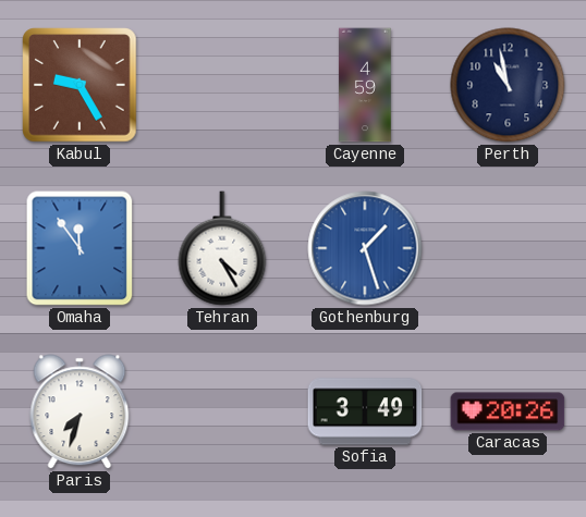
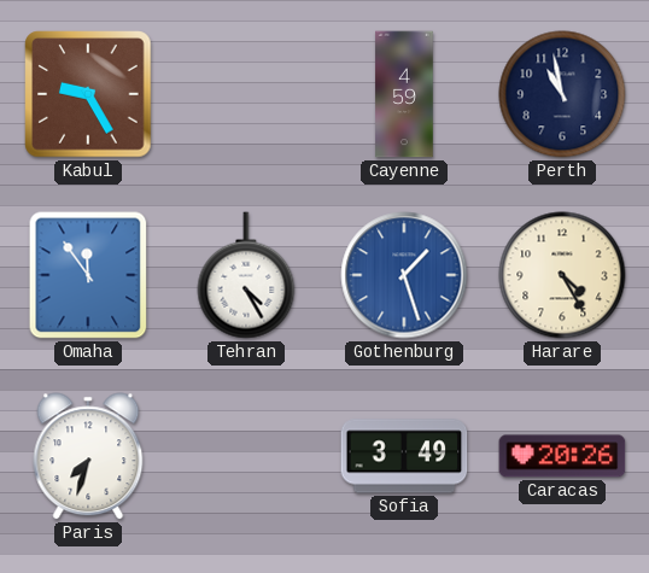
Harare: none -> 4:25 (562, 275)
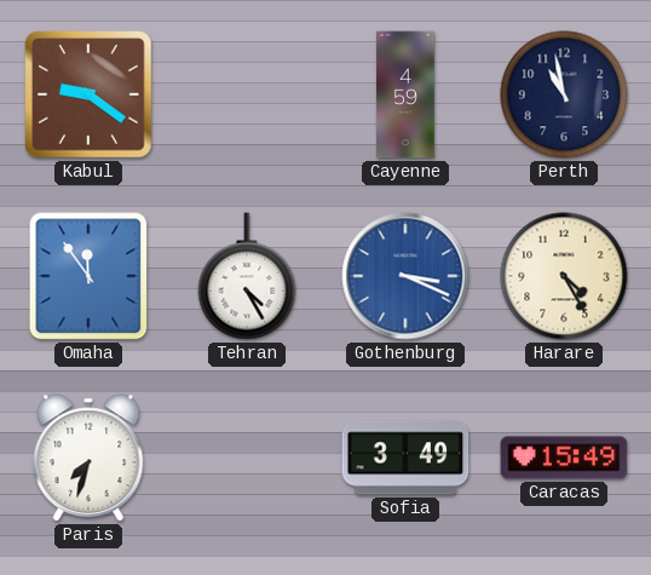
Kabul: 9:25 -> 9:21 (88, 94)
Gothenburg: 1:27 -> 3:19 (405, 276)
Caracas: 20:26 -> 15:49 (564, 458)
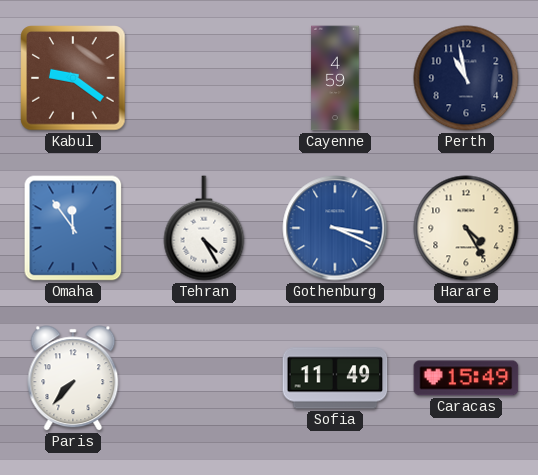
Paris: 7:33 -> 7:37 (73, 378)
Sofia: 3:49 -> 11:49 (335, 378)
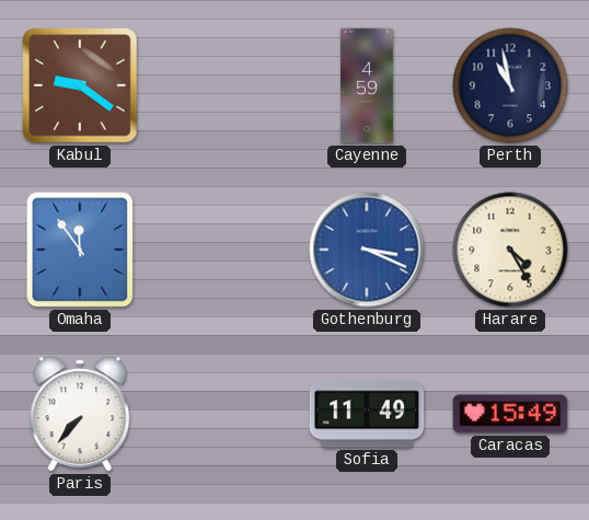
Tehran: 4:25 -> none (204, 228)
